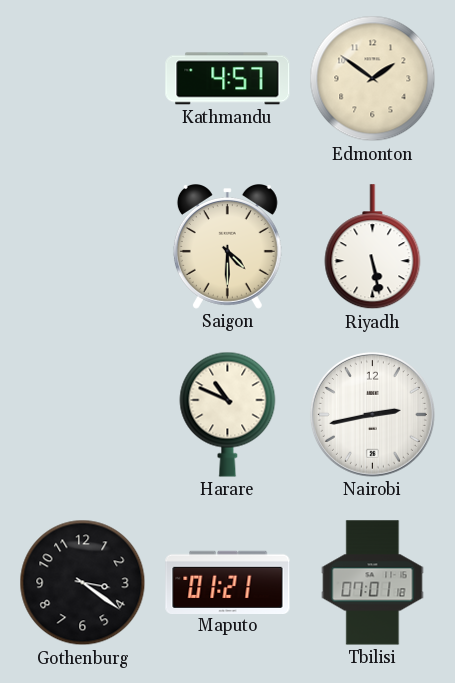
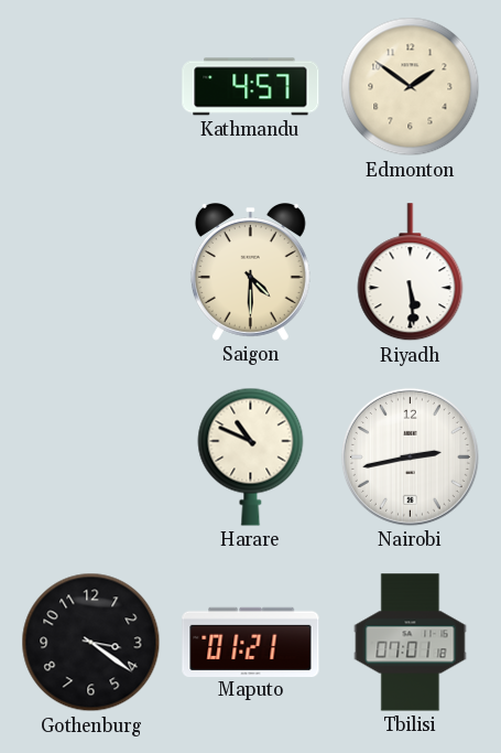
Riyadh: 5:28 -> 5:29 (411, 272)
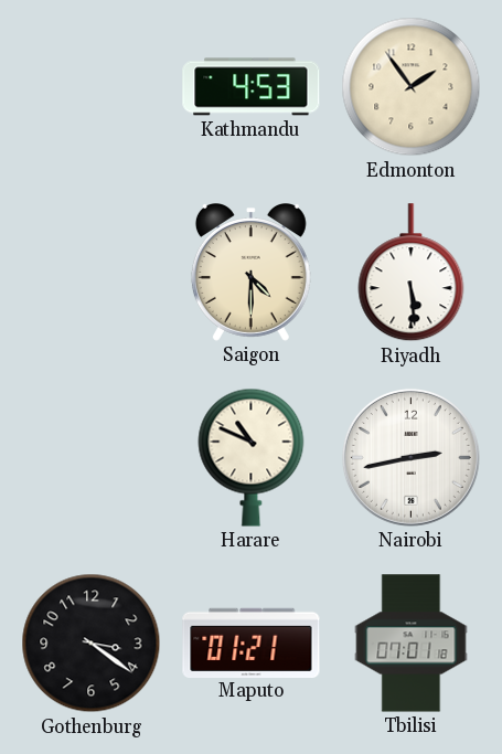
Kathmandu: 4:57 -> 4:53 (252, 87)
Edmonton: 1:51 -> 1:54 (412, 87)
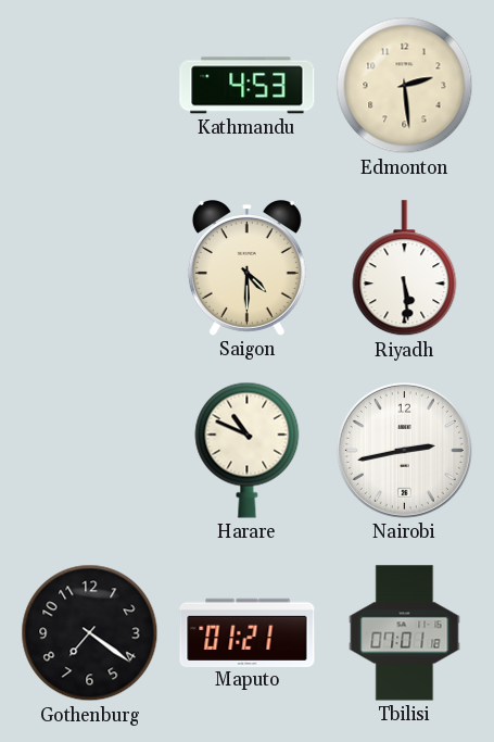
Edmonton: 1:54 -> 2:29 (405, 86)
Gothenburg: 3:21 -> 7:21 (90, 633)
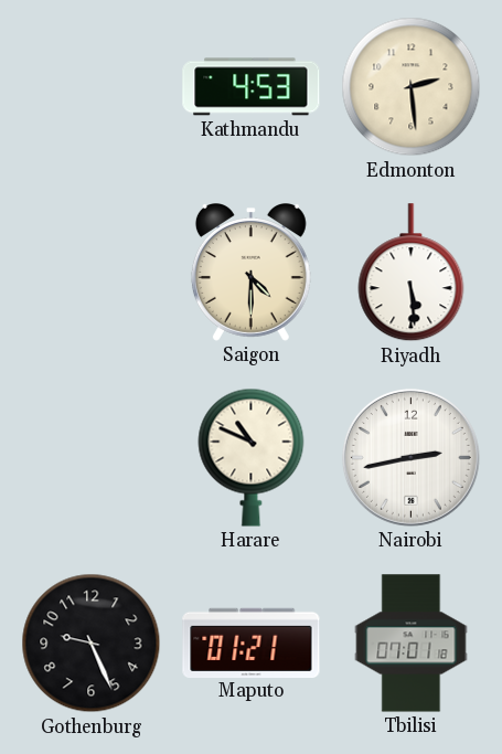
Gothenburg: 7:21 -> 9:26 (92, 644)
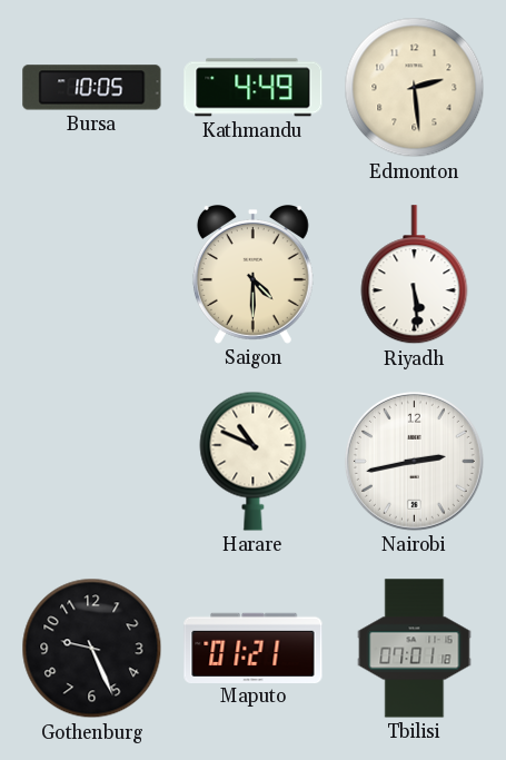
Bursa: none -> 10:05 (92, 88)
Kathmandu: 4:53 -> 4:49 (254, 88)
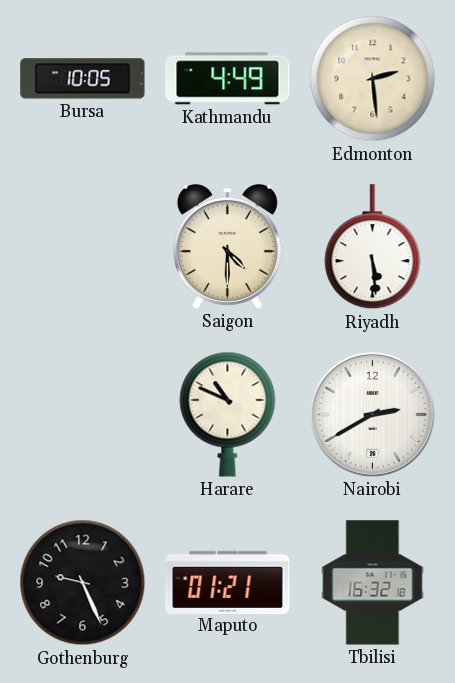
Nairobi: 2:43 -> 2:40 (372, 414)
Tbilisi: 07:01 -> 16:32 (373, 583)
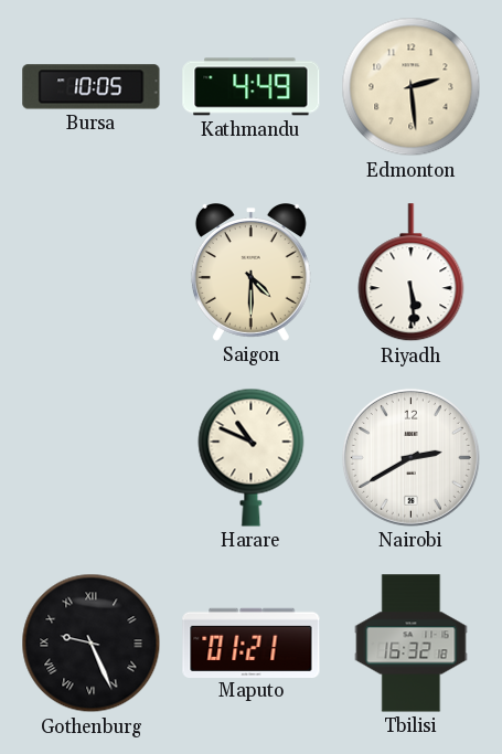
Gothenburg numerals: Arabic -> Roman (92, 644)
